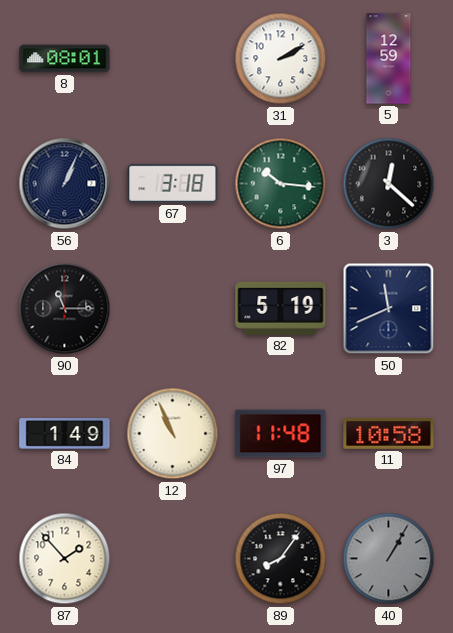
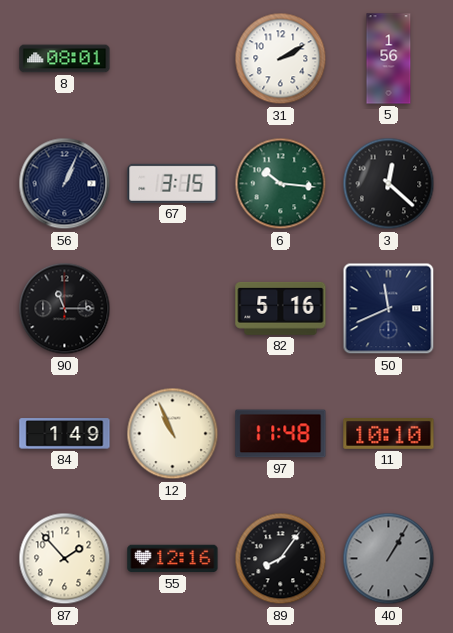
5: 12:59 -> 1:56 (389, 59)
67: 3:18 -> 3:15 (173, 183)
82: 5:19 -> 5:16 (281, 308)
11: 10:58 -> 10:10 (389, 434)
55: none -> 12:16 (173, 559)
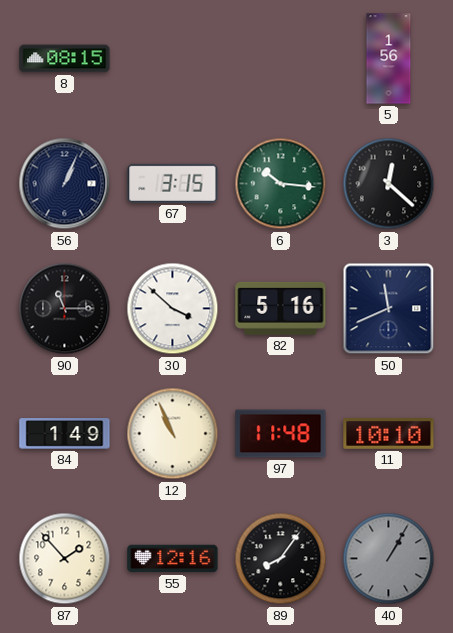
8: 08:01 -> 08:15 (65, 59)
31: 2:10 -> none (281, 59)
30: none -> 3:52 (173, 309)
